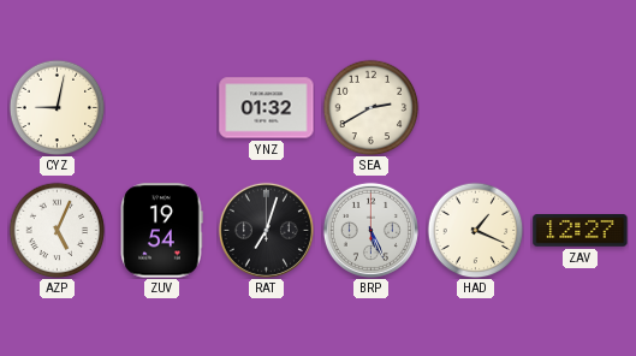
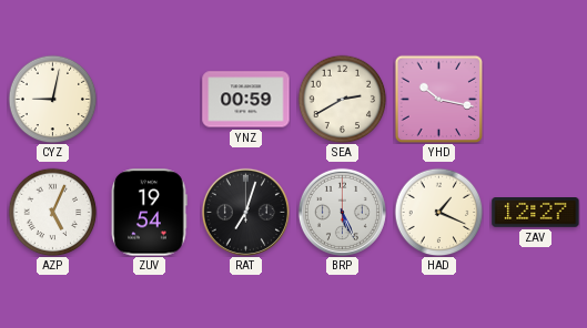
YNZ: 01:32 -> 00:59 (246, 100)
YHD: none -> 10:17 (438, 99)
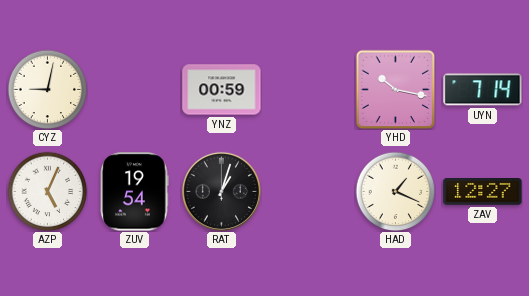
SEA: 2:40 -> none (342, 99)
UYN: none -> 7:14 (483, 90)
RAT: 7:03 -> 1:03 (221, 191)
BRP: 5:26 -> none (342, 212)
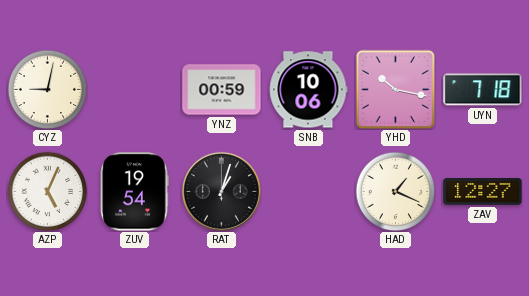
SNB: none -> 10:06 (308, 90)
UYN: 7:14 -> 7:18 (483, 90)
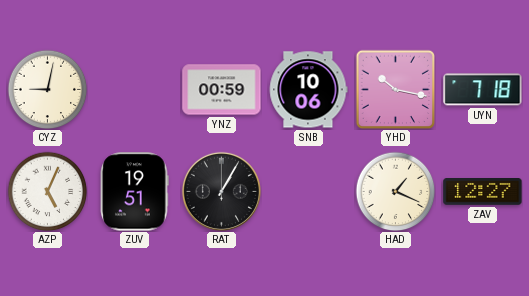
ZUV: 19:54 -> 19:51 (134, 192)
RAT: 1:03 -> 1:05 (221, 191)
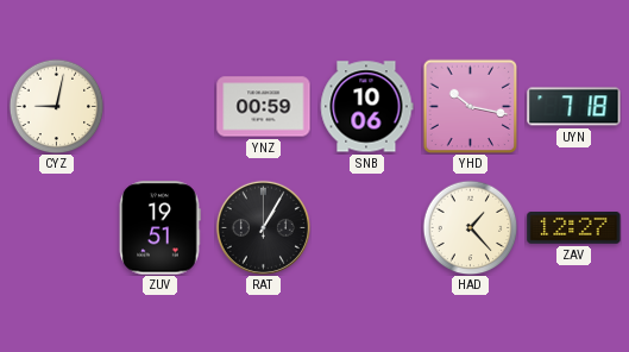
AZP: 5:04 -> none (47, 191)
HAD: 1:19 -> 1:23 (470, 227)
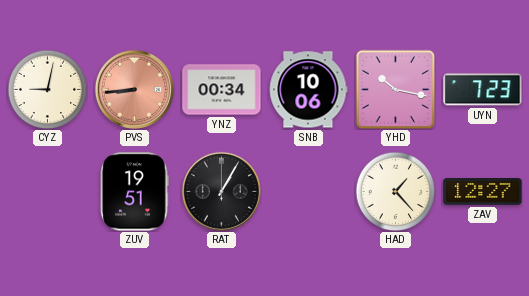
PVS: none -> 8:44 (134, 89)
YNZ: 00:59 -> 00:34 (222, 90)
UYN: 7:18 -> 7:23 (483, 90)
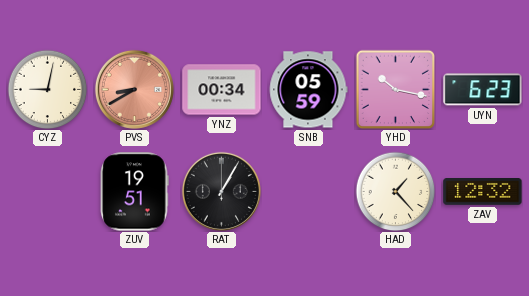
PVS: 8:44 -> 8:40 (134, 89)
SNB: 10:06 -> 05:59 (308, 90)
UYN: 7:23 -> 6:23 (483, 90)
ZAV: 12:27 -> 12:32 (483, 192)
